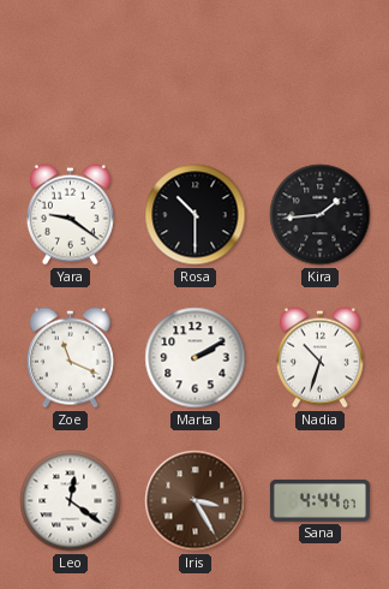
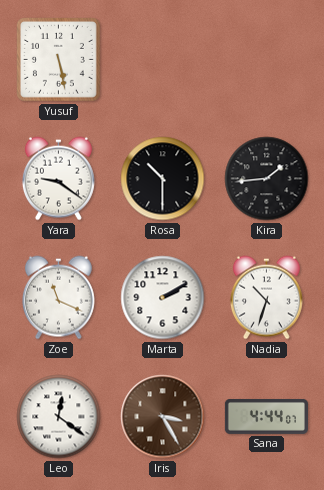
Yusuf: none -> 5:28 (58, 59)
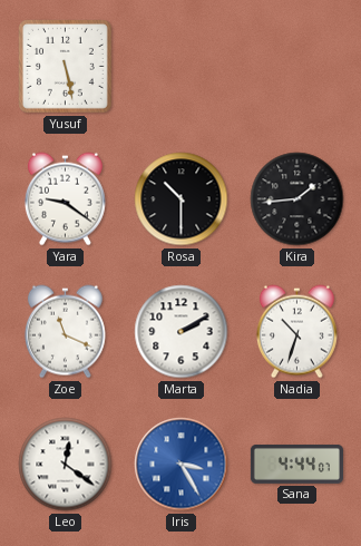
Iris dial: brown -> blue (182, 465)
